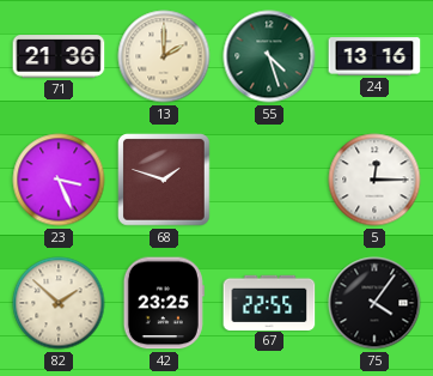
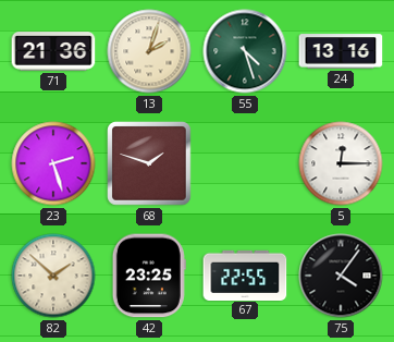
13: 2:00 -> 2:03 (149, 51)
23: 3:26 -> 2:27 (53, 163)
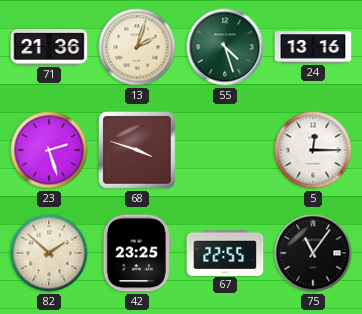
68: 1:48 -> 3:48 (137, 150)
75: 4:06 -> 11:06 (313, 253)
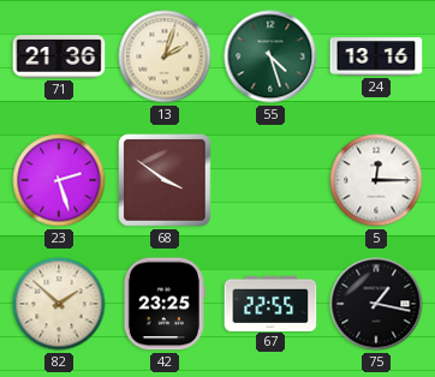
68: 3:48 -> 3:51 (165, 180)
75: 11:06 -> 1:17 (376, 304)
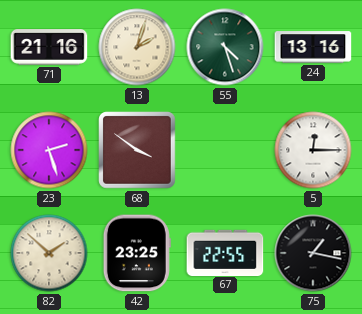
71: 21:36 -> 21:16 (49, 47)
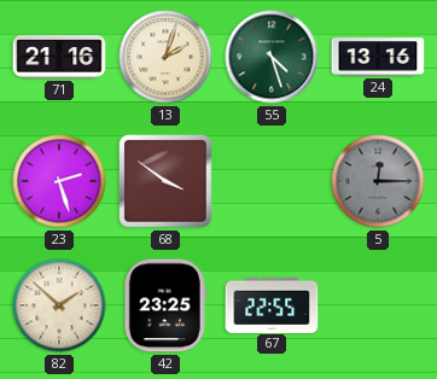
5 dial: white -> grey (378, 181)
75: 1:17 -> none (313, 253)
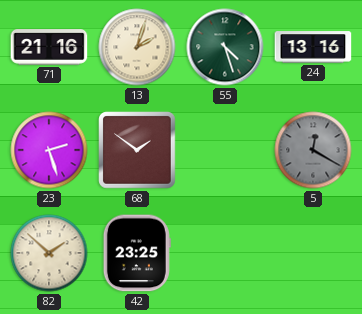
68: 3:51 -> 1:51 (137, 150)
5: 12:15 -> 12:20 (313, 150)
67: 22:55 -> none (272, 304)
